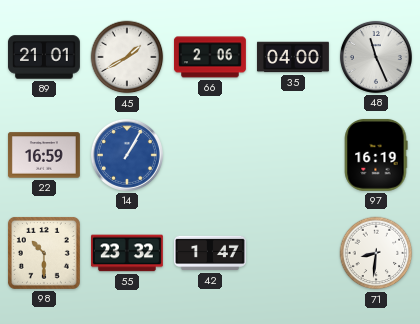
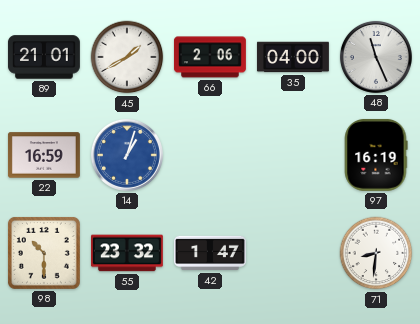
14: 1:05 -> 1:03 (127, 155)
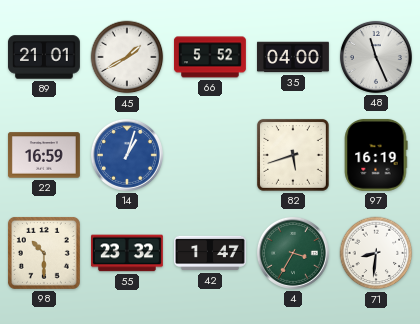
66: 2:06 -> 5:52 (210, 57)
82: none -> 5:42 (293, 155)
4: none -> 3:35 (293, 253)
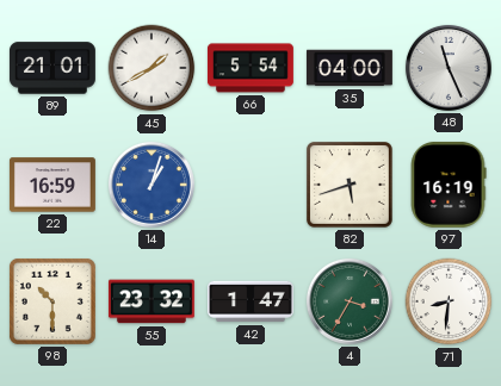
66: 5:52 -> 5:54 (250, 68)
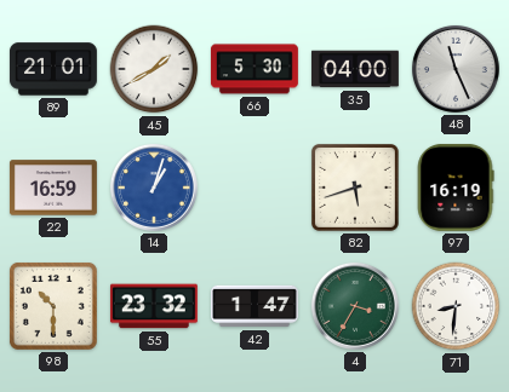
66: 5:54 -> 5:30 (254, 69)
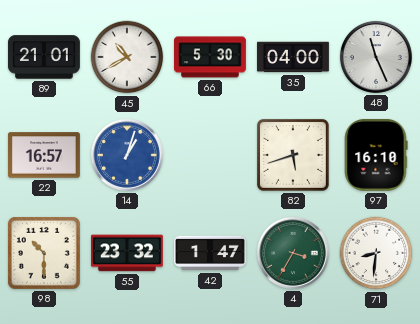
45: 1:40 -> 10:40 (127, 57)
22: 16:59 -> 16:57 (44, 155)
97: 16:19 -> 16:10 (376, 155)
